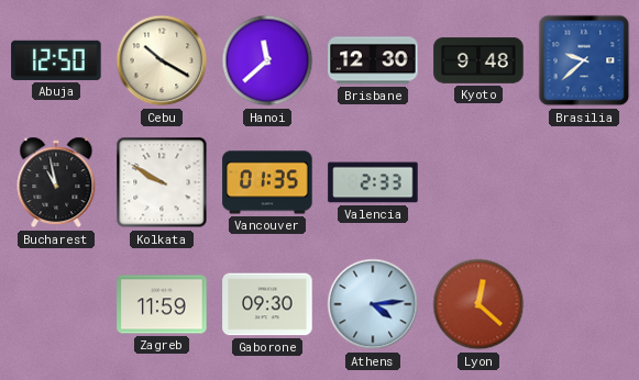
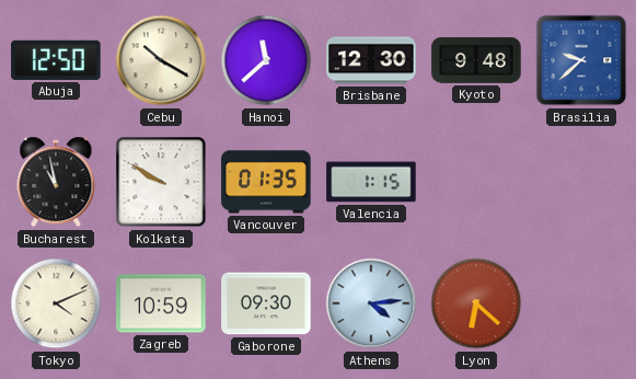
Valencia: 2:33 -> 1:15 (371, 182)
Tokyo: none -> 4:11 (56, 303)
Zagreb: 11:59 -> 10:59 (161, 303)
Lyon: 12:22 -> 6:22 (476, 303)
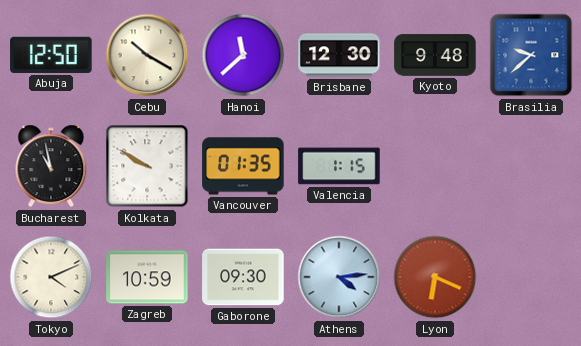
Lyon: 6:22 -> 6:19 (435, 277)
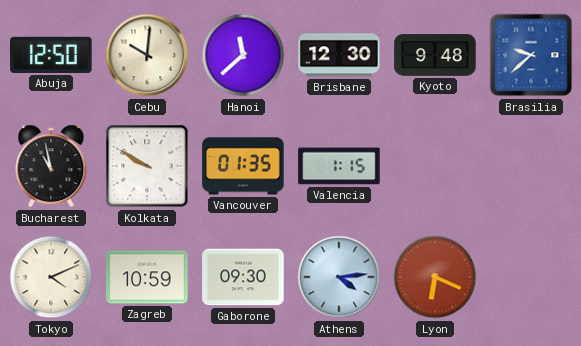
Cebu: 10:20 -> 10:01 (147, 55)
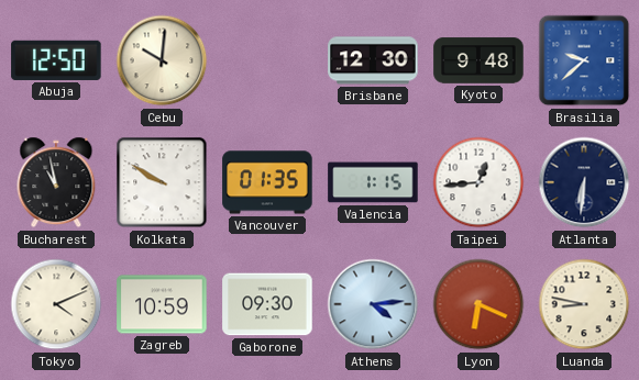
Hanoi: 11:38 -> none (243, 55)
Taipei: none -> 12:44 (478, 182)
Atlanta: none -> 6:31 (584, 182)
Luanda: none -> 8:47 (584, 304)
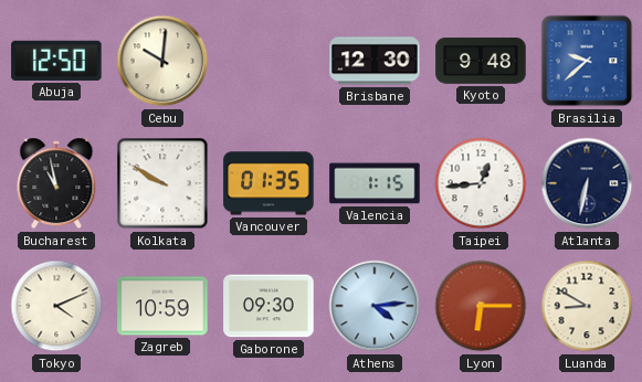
Atlanta: 6:31 -> 6:32 (587, 183)
Lyon: 6:19 -> 6:15 (481, 306)
Luanda: 8:47 -> 8:50 (587, 306)
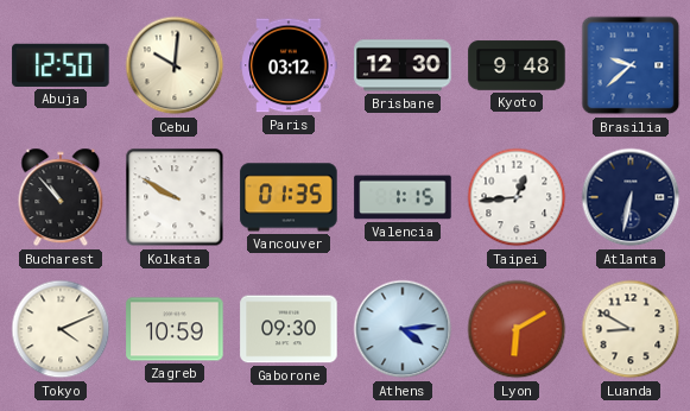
Paris: none -> 03:12 (289, 65)
Bucharest: 10:58 -> 10:53 (61, 197)
Lyon: 6:15 -> 6:10 (517, 329)
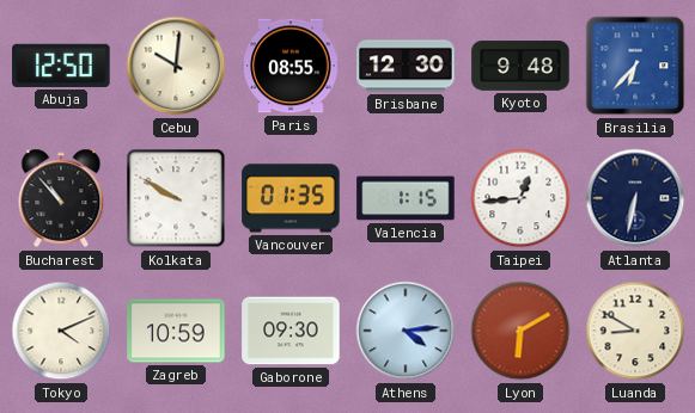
Paris: 03:12 -> 08:55 (291, 66)
Brasilia: 9:38 -> 6:37 (635, 66)
